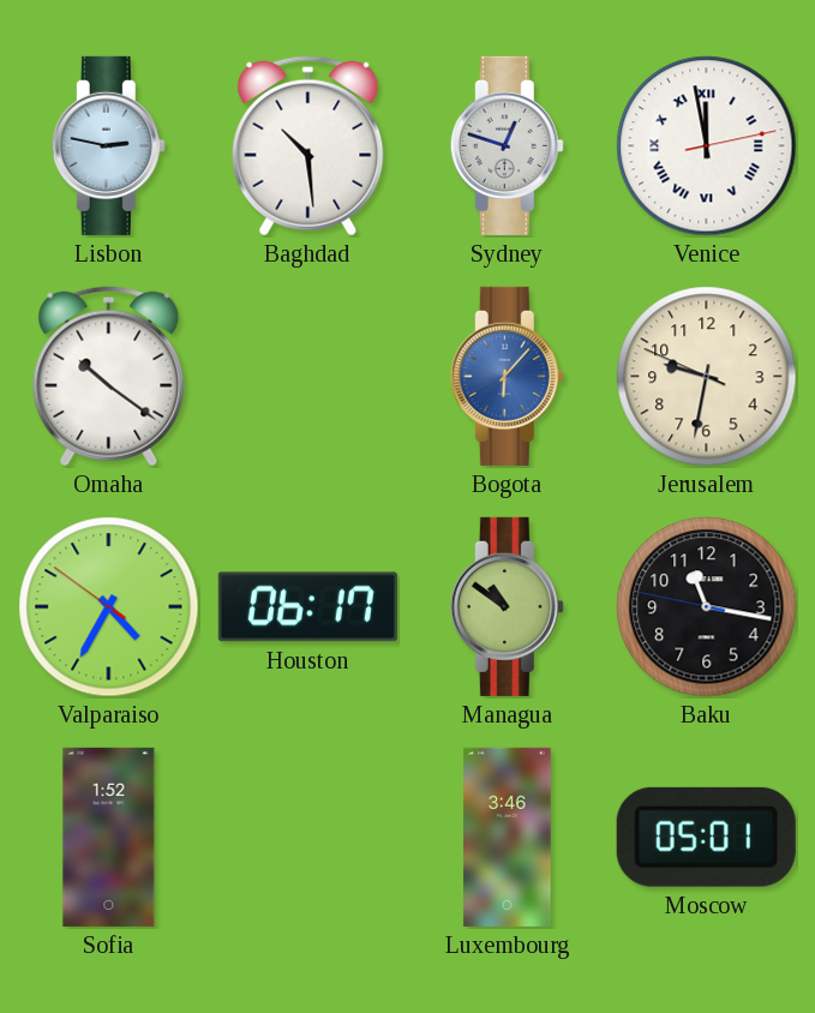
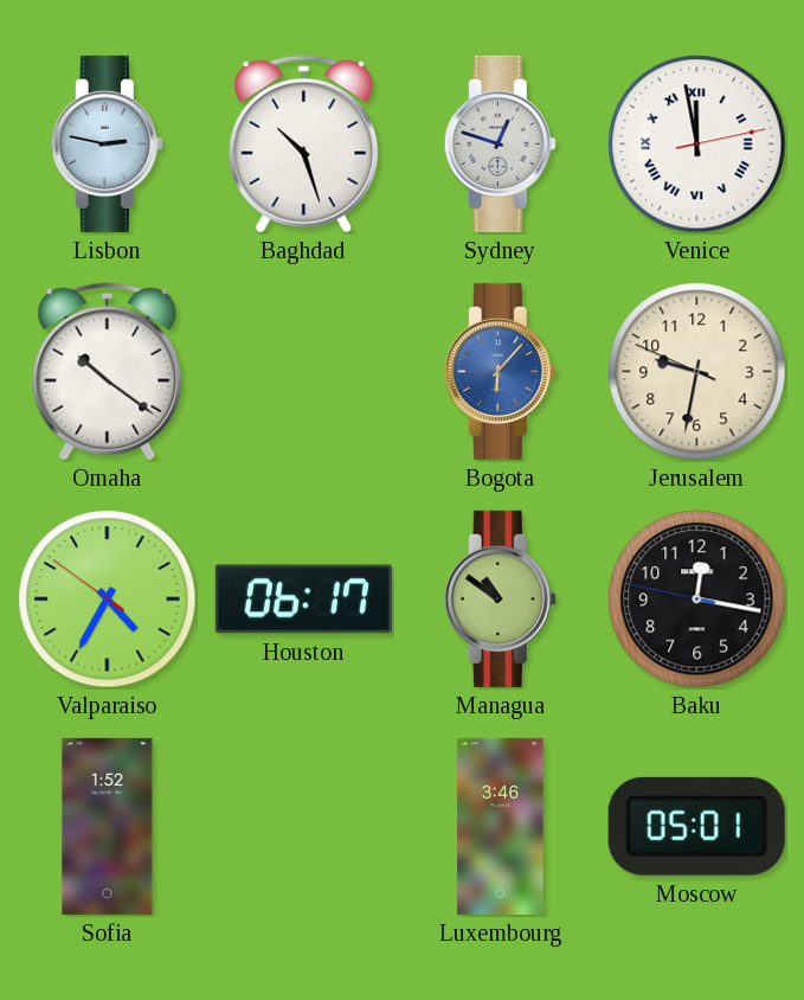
Baghdad: 10:29 -> 10:27 (304, 145)
Baku: 11:16 -> 12:16 (697, 600)
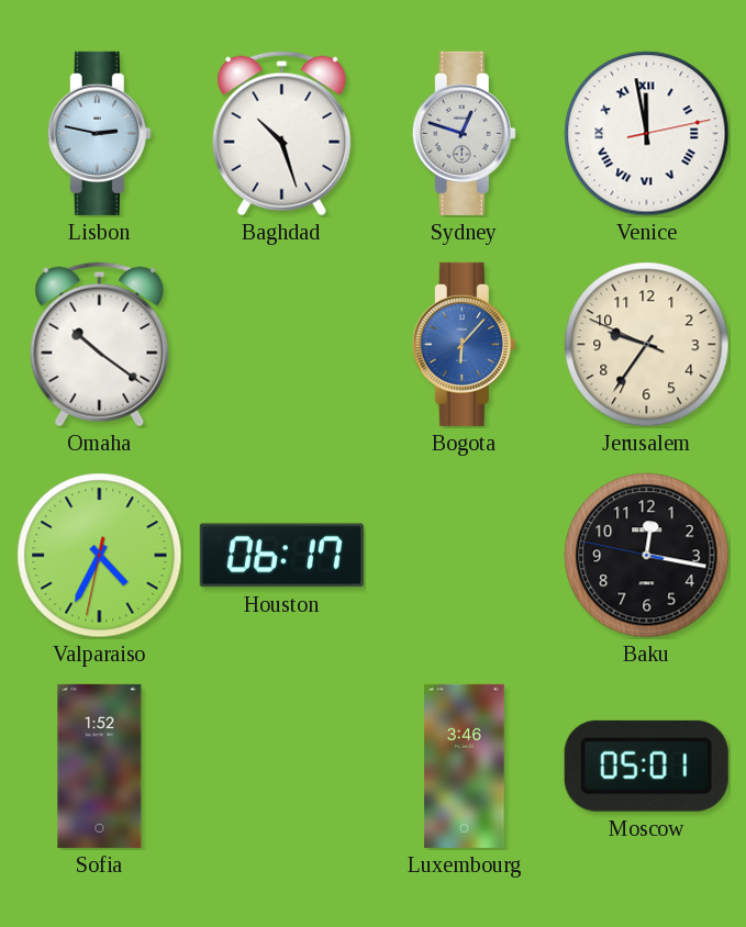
Jerusalem: 9:31 -> 9:35 (647, 345)
Valparaiso: 4:34:51 -> 4:34:32 (100, 556)
Managua: 10:51 -> none (500, 598)
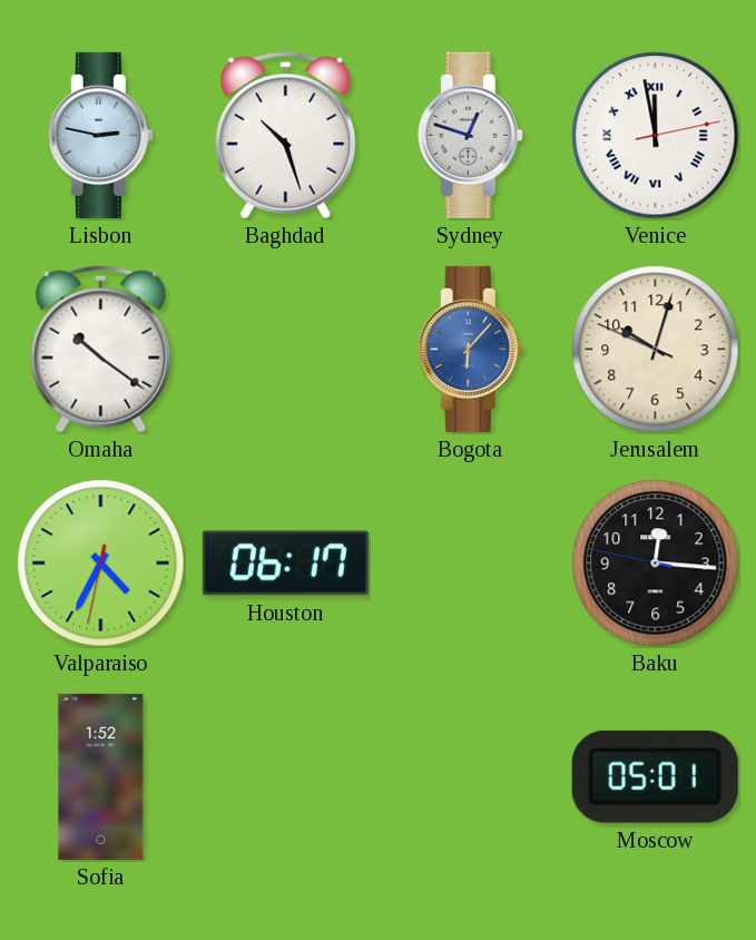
Jerusalem: 9:35 -> 10:02 (656, 350)
Baku: 12:16 -> 12:15 (656, 564)
Luxembourg: 3:46 -> none (465, 766)
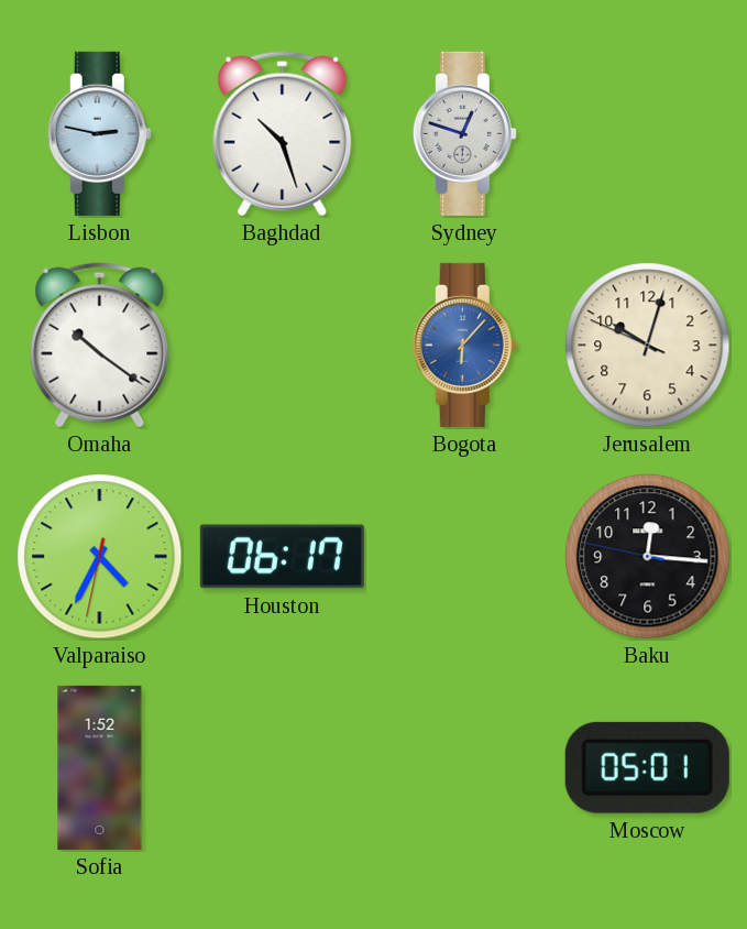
Venice: 11:58 -> none (656, 136)
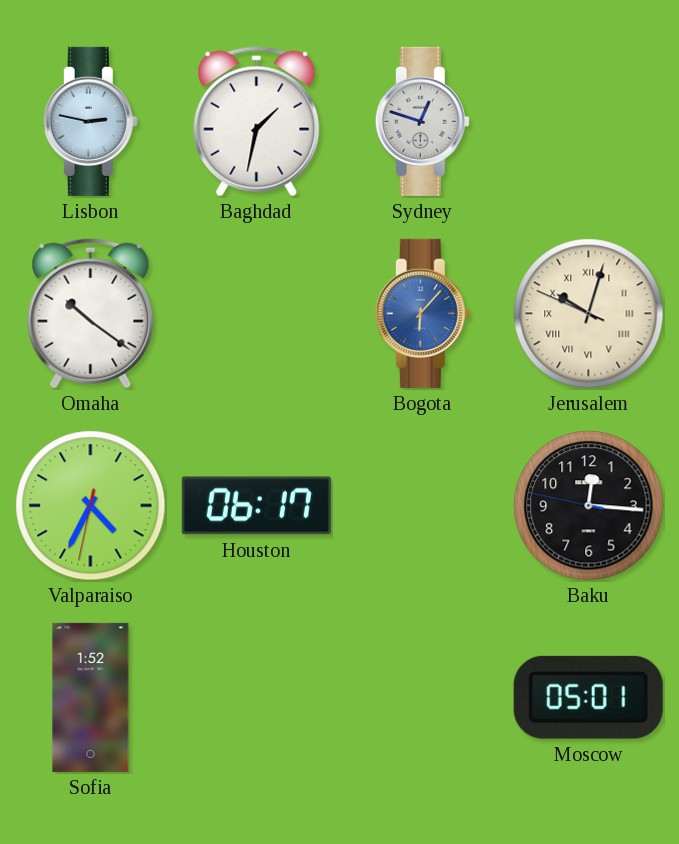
Baghdad: 10:27 -> 1:32 (257, 122)
Jerusalem numerals: Arabic -> Roman (589, 314)
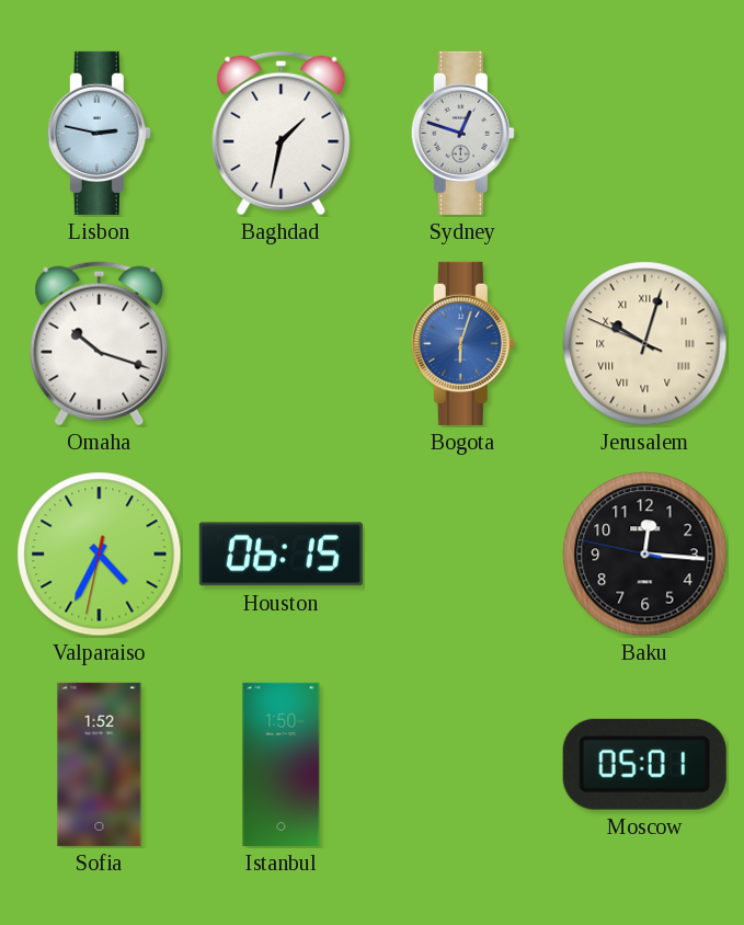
Omaha: 10:21 -> 10:18 (100, 344)
Bogota: 6:07 -> 6:03 (462, 343)
Houston: 06:17 -> 06:15 (281, 555)
Istanbul: none -> 1:50 (282, 764)
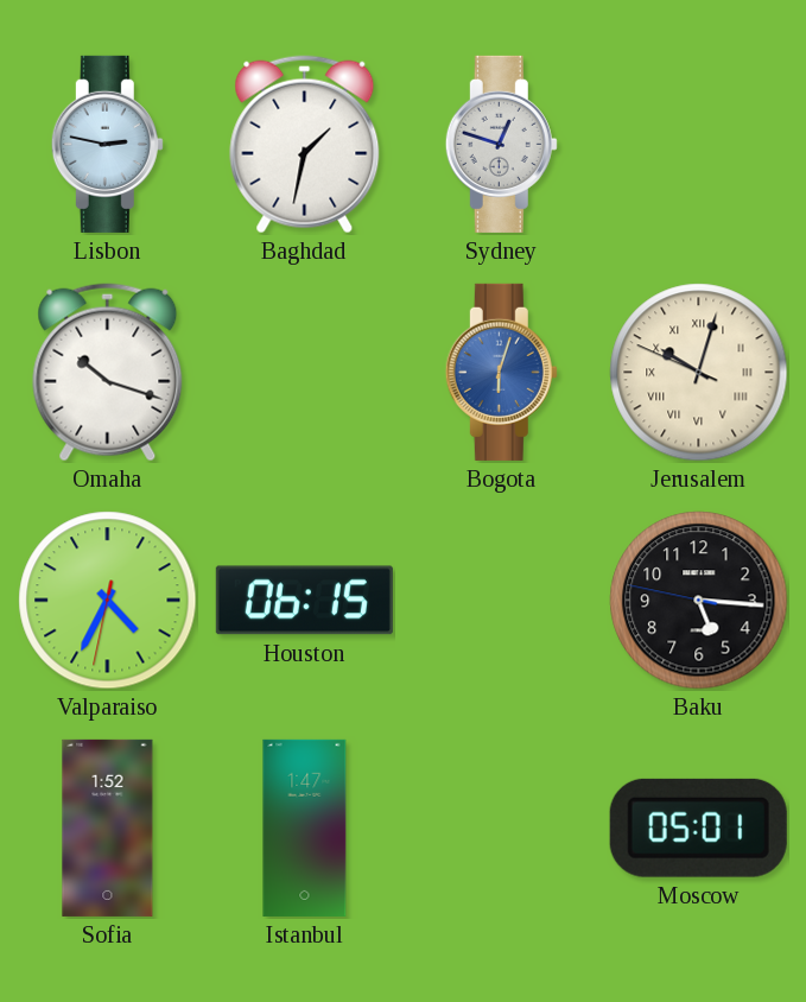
Baku: 12:15 -> 5:15 (699, 601)
Istanbul: 1:50 -> 1:47 (305, 827)
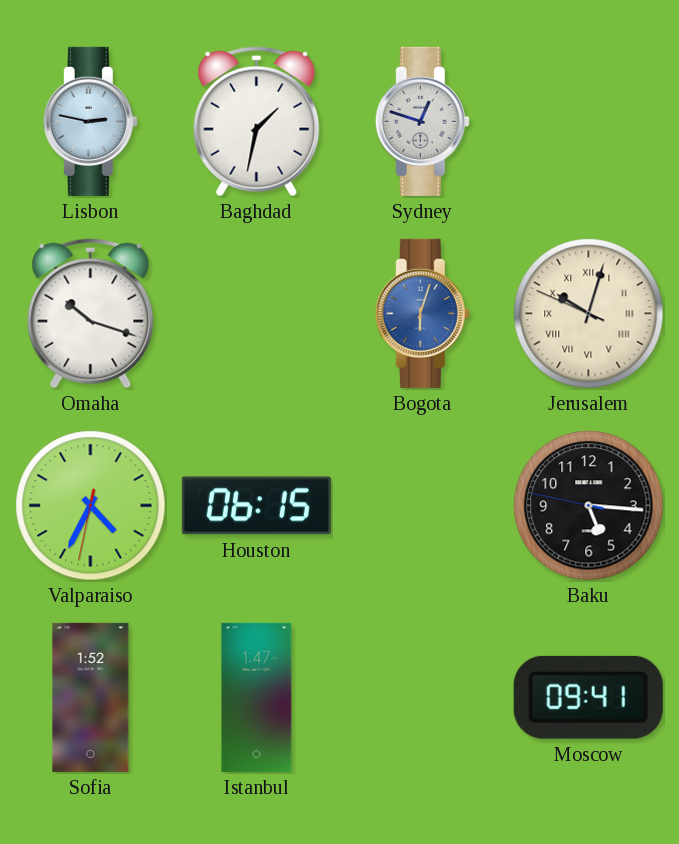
Moscow: 05:01 -> 09:41 (588, 697)
